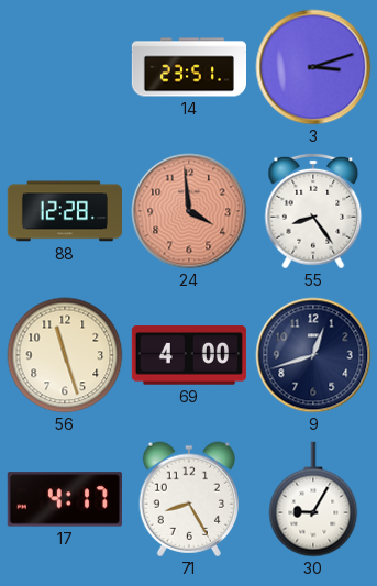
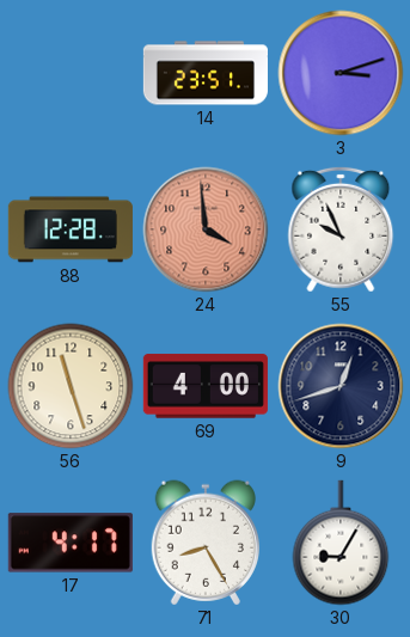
55: 8:24 -> 9:56 (341, 229)
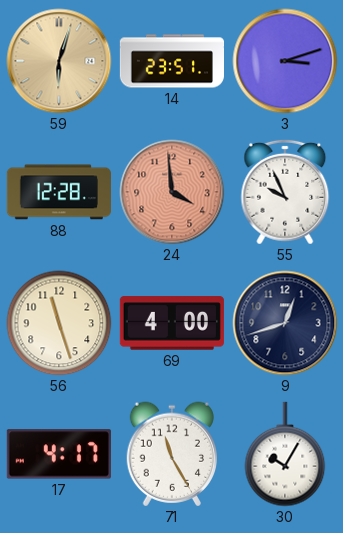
59: none -> 6:03 (59, 61)
71: 8:25 -> 11:25 (171, 454)
30: 9:05 -> 10:05 (285, 454)
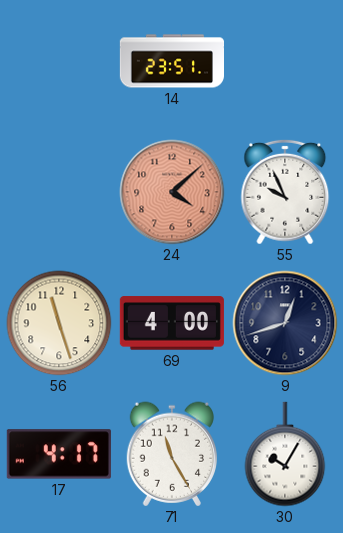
59: 6:03 -> none (59, 61)
3: 3:12 -> none (285, 61)
88: 12:28 -> none (59, 192)
24: 3:59 -> 4:08 (172, 192)
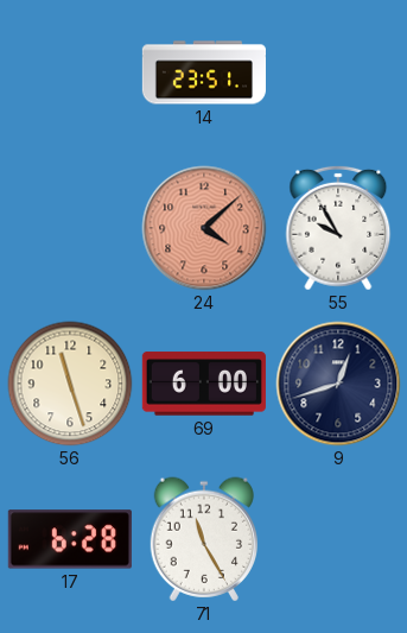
55: 9:56 -> 9:55 (338, 228)
69: 4:00 -> 6:00 (204, 384)
17: 4:17 -> 6:28 (70, 539)
30: 10:05 -> none (285, 454)
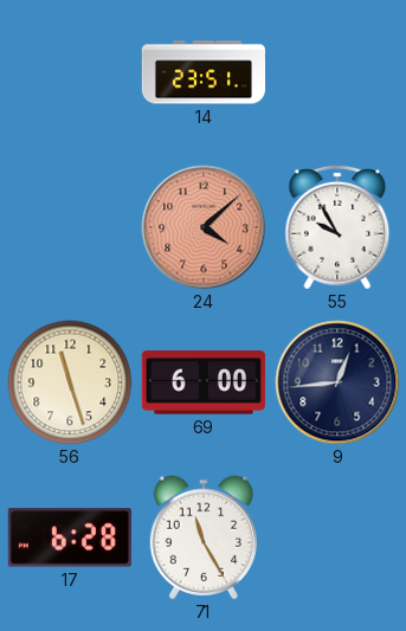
9: 12:42 -> 12:44 (337, 382)
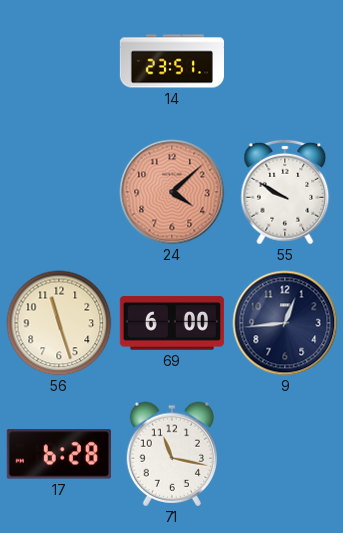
55: 9:55 -> 9:50 (285, 192)
71: 11:25 -> 11:17 (171, 454)
